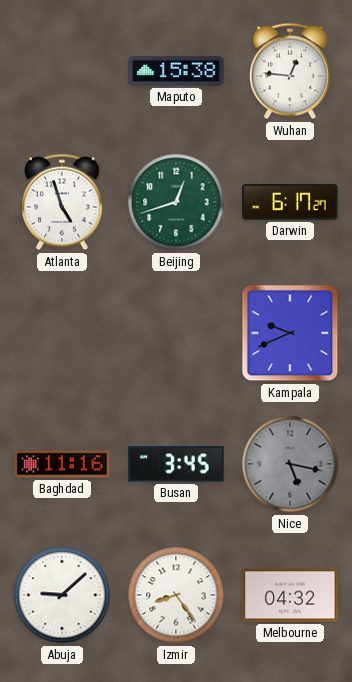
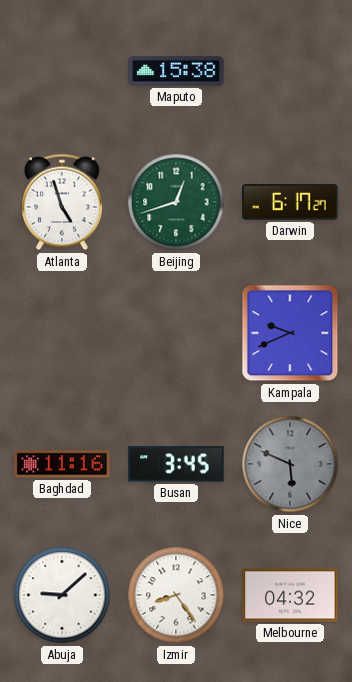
Wuhan: 12:46 -> none (291, 71)
Nice: 5:17 -> 5:49 (290, 464)
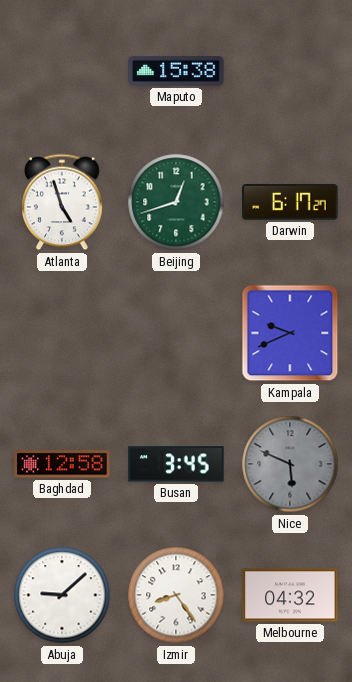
Baghdad: 11:16 -> 12:58 (62, 464)
